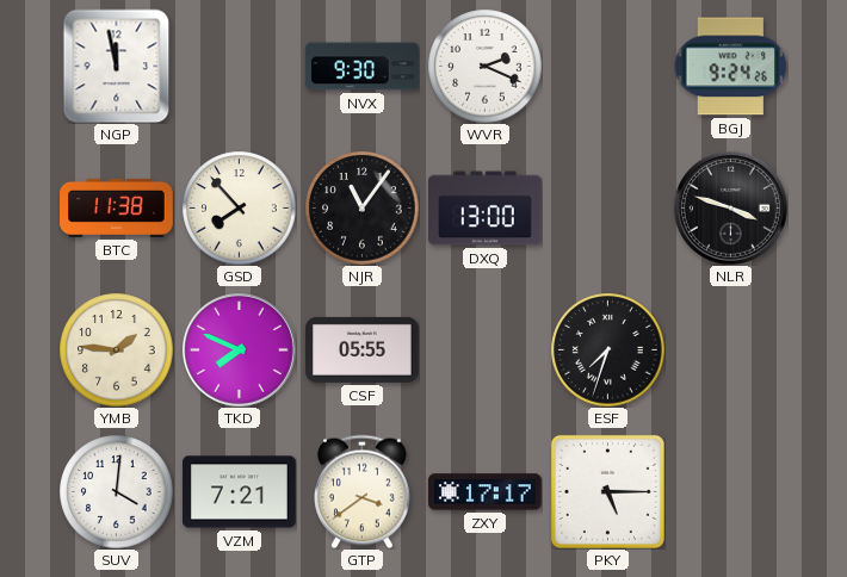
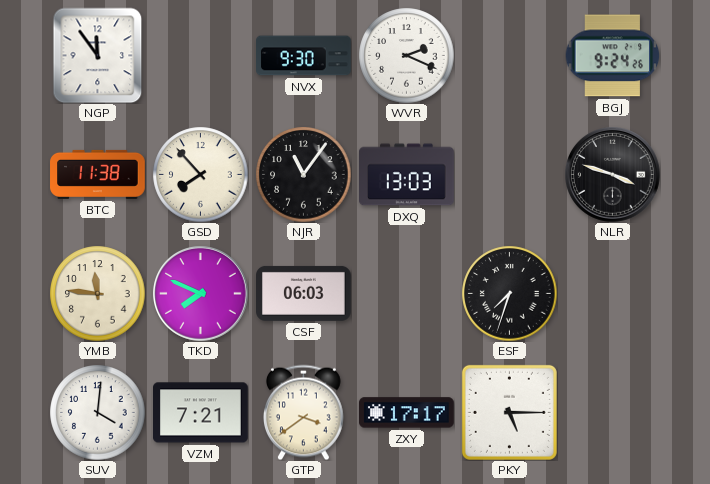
NGP: 11:58 -> 11:54 (98, 55)
DXQ: 13:00 -> 13:03 (407, 175)
YMB: 1:46 -> 11:46 (97, 293)
CSF: 05:55 -> 06:03 (304, 293)
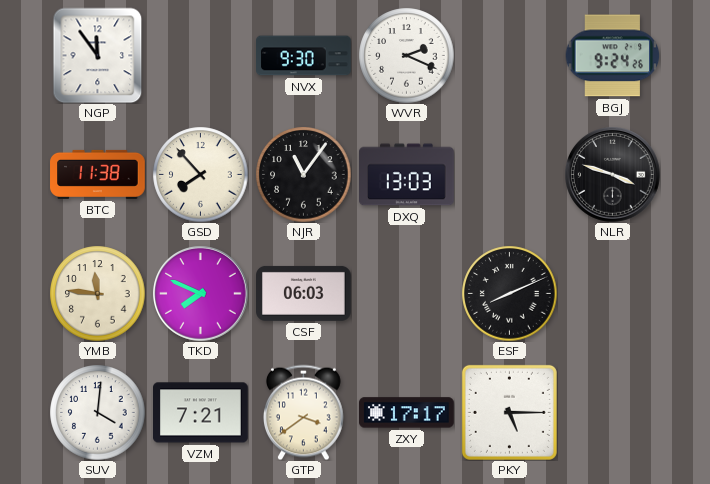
ESF: 7:33 -> 8:11 (509, 293)
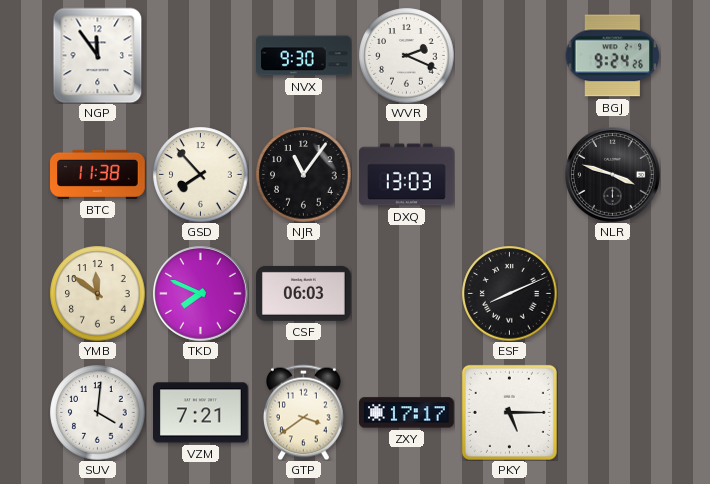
YMB: 11:46 -> 11:51 (97, 293)
